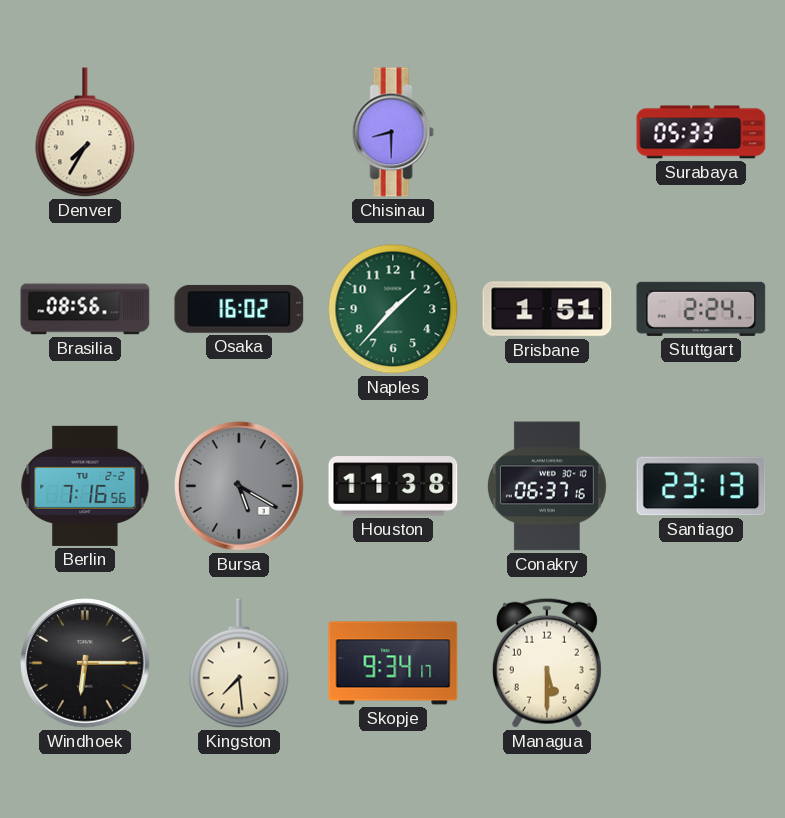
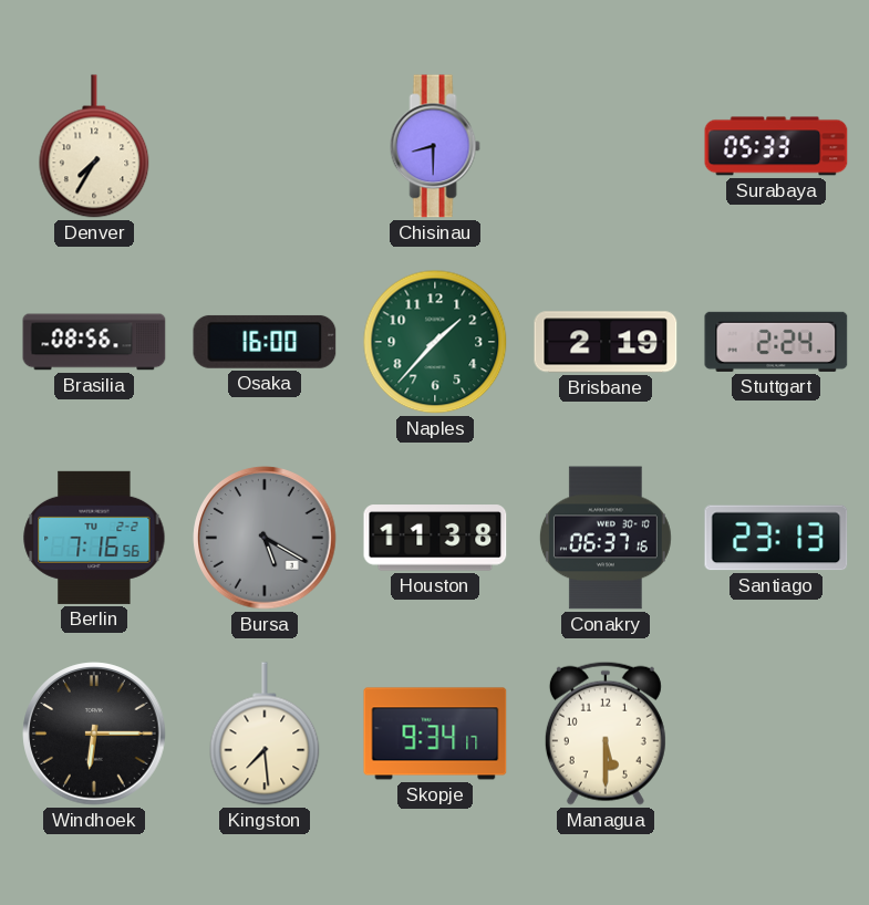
Osaka: 16:02 -> 16:00 (265, 342)
Brisbane: 1:51 -> 2:19 (606, 342)
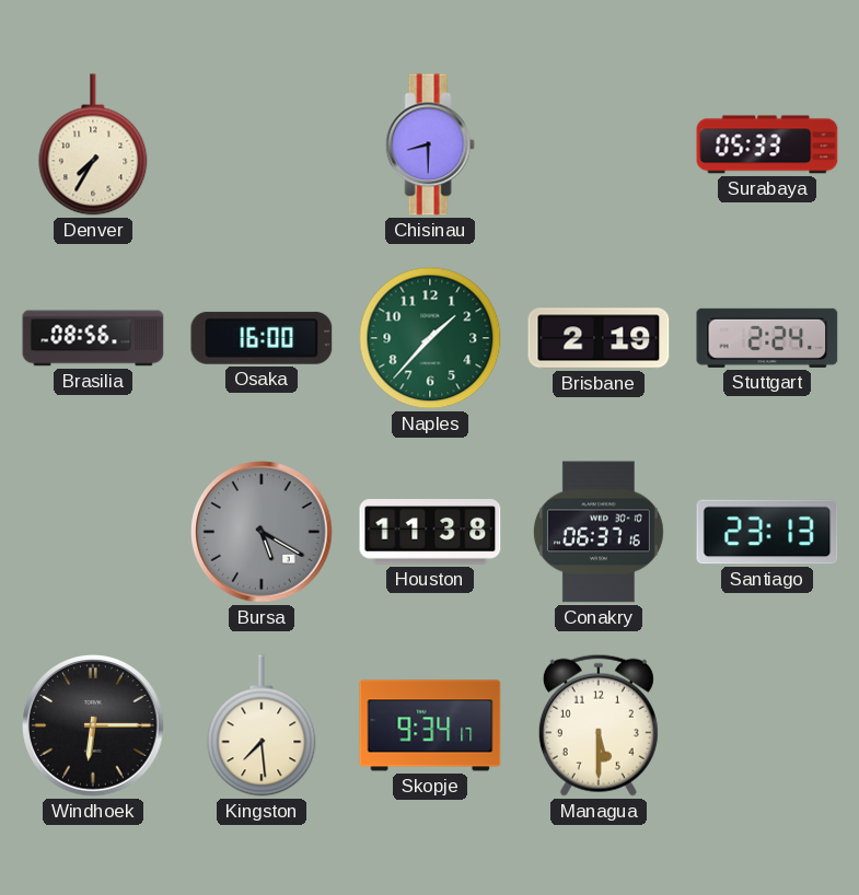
Berlin: 7:16 -> none (94, 538)
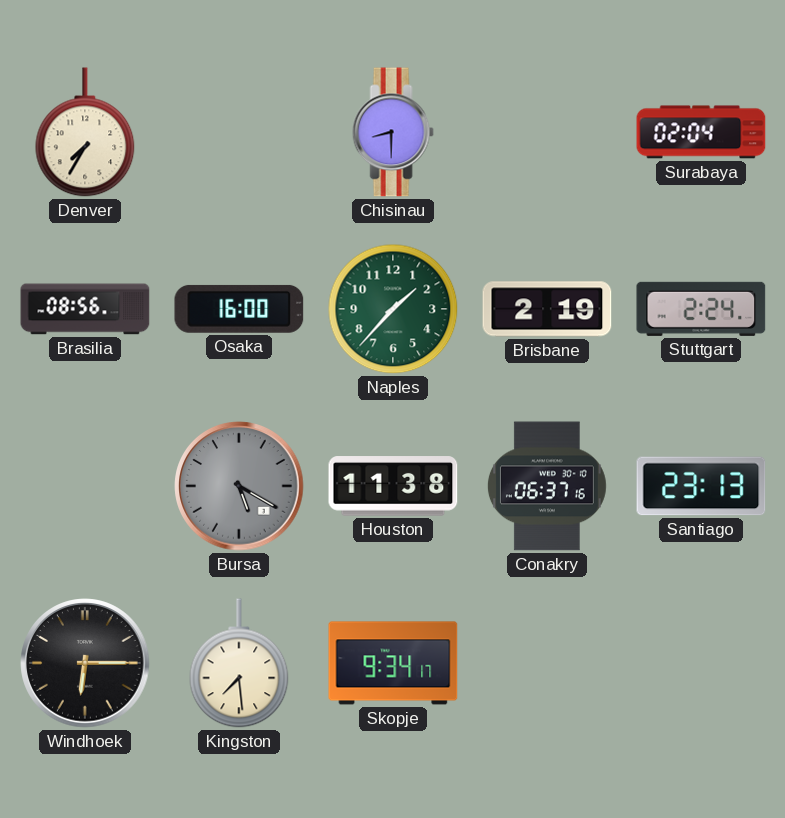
Surabaya: 05:33 -> 02:04 (701, 132)
Managua: 5:30 -> none (599, 725)
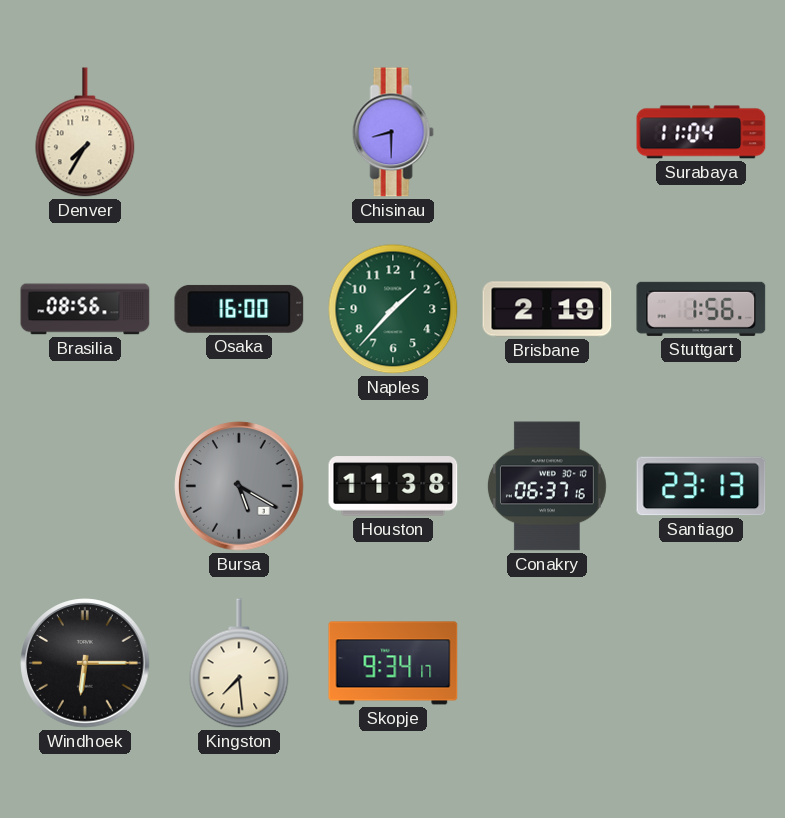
Surabaya: 02:04 -> 11:04 (701, 132)
Stuttgart: 2:24 -> 1:56 (701, 309)
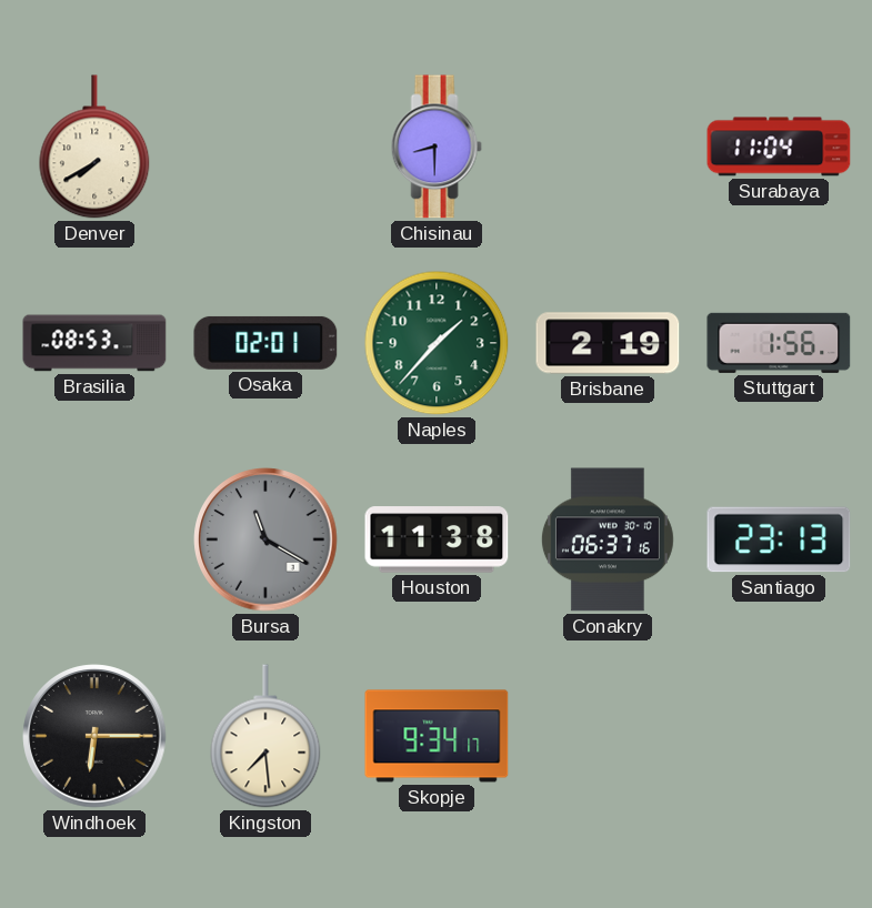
Denver: 7:35 -> 7:40 (94, 147)
Brasilia: 08:56 -> 08:53 (94, 343)
Osaka: 16:00 -> 02:01 (265, 343)
Bursa: 5:20 -> 11:20 (265, 539)
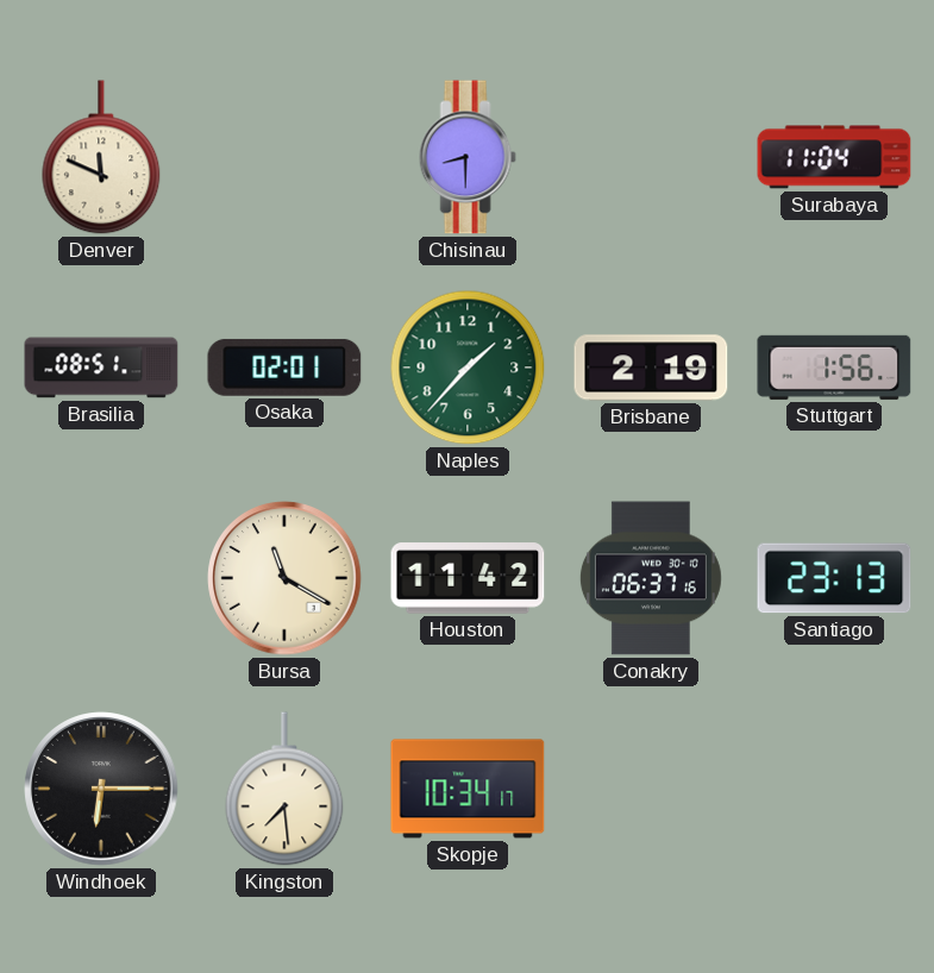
Denver: 7:40 -> 11:49 (101, 157)
Brasilia: 08:53 -> 08:51 (101, 368)
Bursa dial: grey -> cream (284, 578)
Houston: 11:38 -> 11:42 (468, 578)
Skopje: 9:34 -> 10:34 (468, 789)
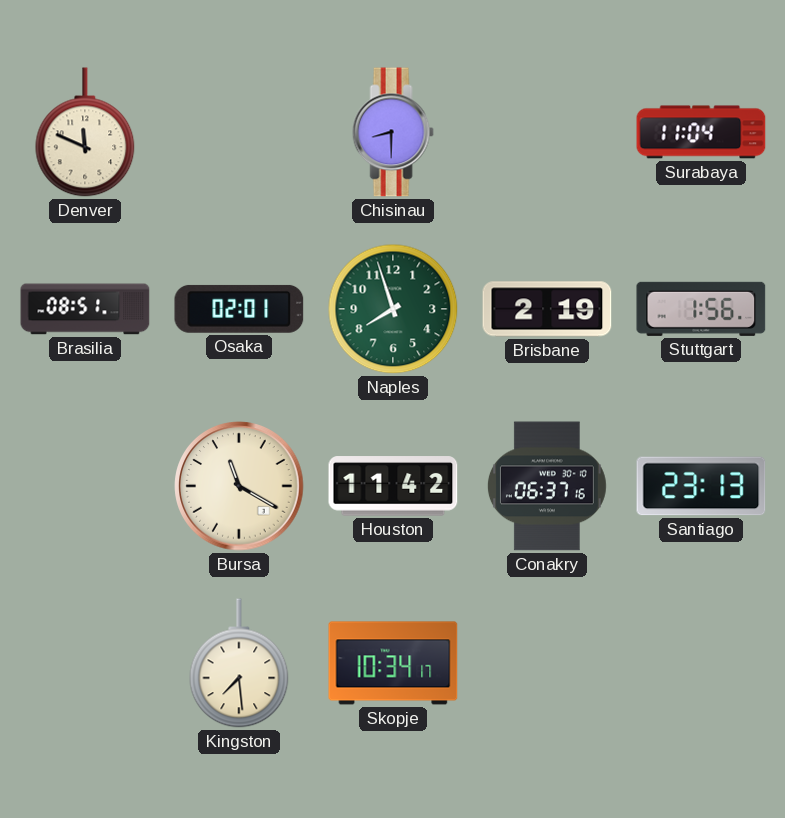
Naples: 1:37 -> 7:57 (393, 309)
Windhoek: 6:15 -> none (101, 789)
